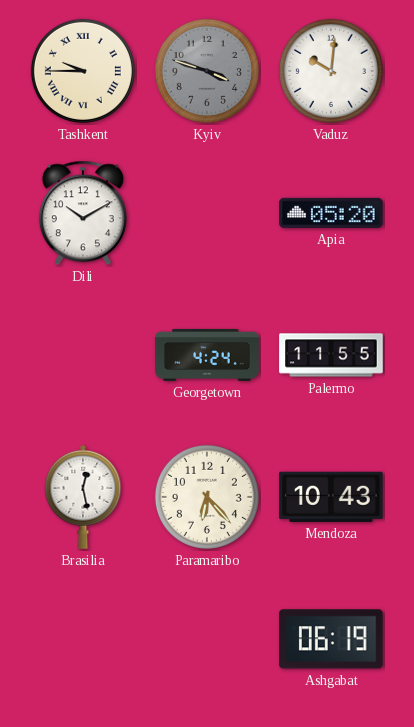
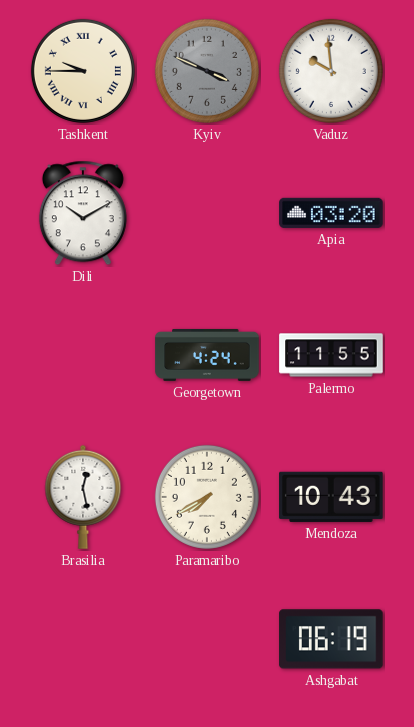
Kyiv: 3:48 -> 3:49 (207, 71)
Vaduz: 10:01 -> 9:59 (331, 71)
Apia: 05:20 -> 03:20 (331, 213)
Paramaribo: 6:23 -> 7:40 (207, 497)
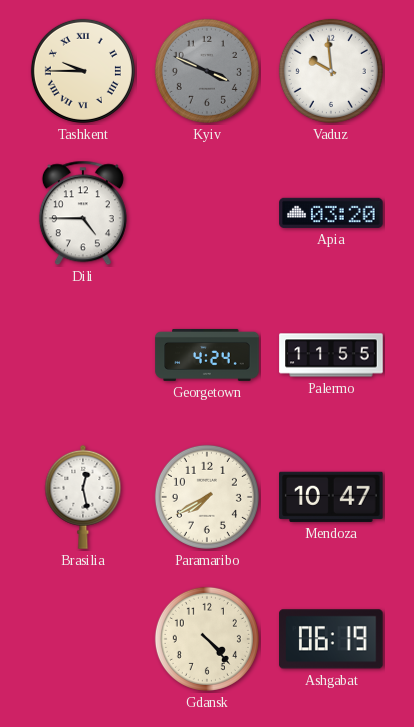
Dili: 10:10 -> 4:45 (83, 213)
Mendoza: 10:43 -> 10:47 (331, 497)
Gdansk: none -> 4:23 (207, 639)
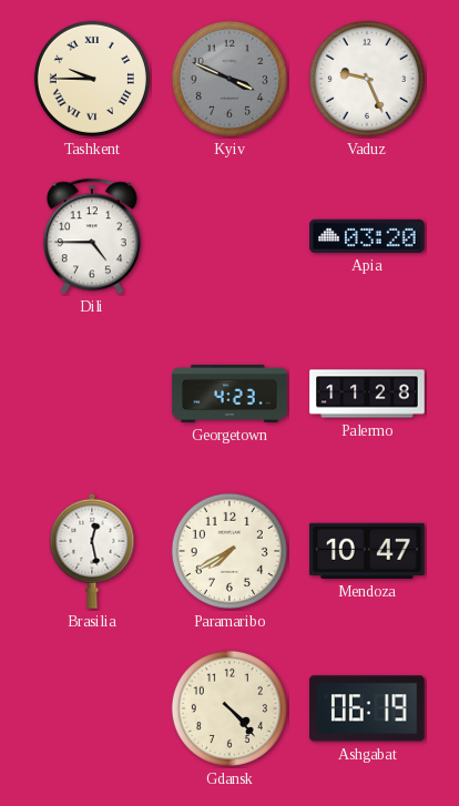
Vaduz: 9:59 -> 9:26 (367, 79)
Georgetown: 4:24 -> 4:23 (229, 394)
Palermo: 11:55 -> 11:28 (367, 394)
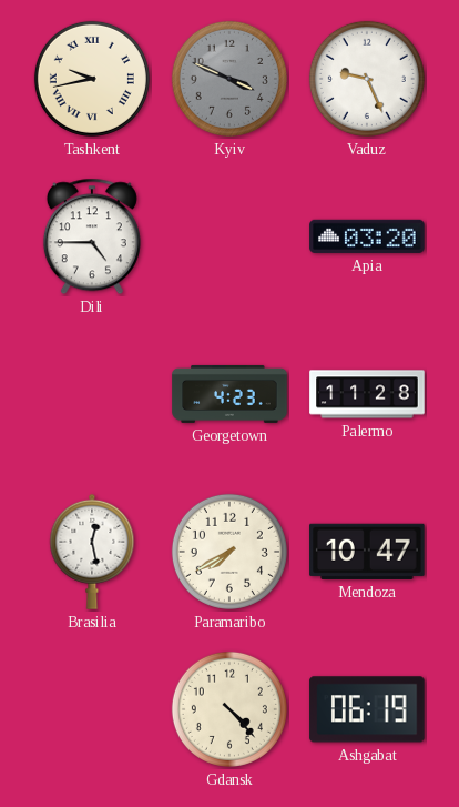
Tashkent: 9:45 -> 9:43 (92, 79)
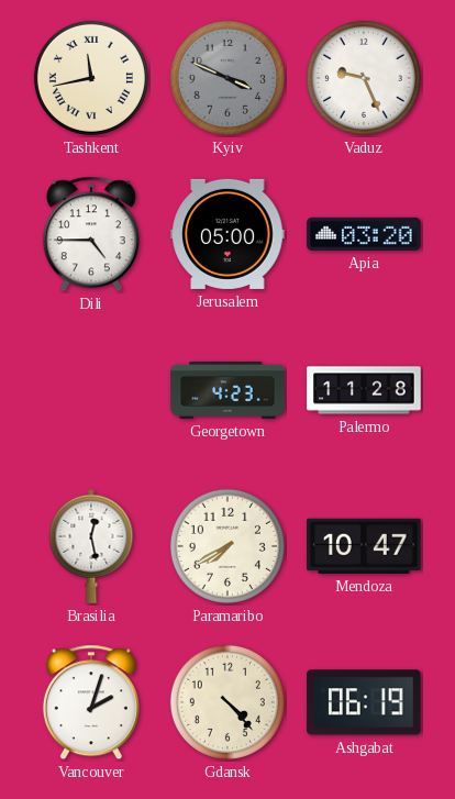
Tashkent: 9:43 -> 11:43 (91, 78)
Jerusalem: none -> 05:00 (227, 234)
Vancouver: none -> 2:03 (91, 702)
